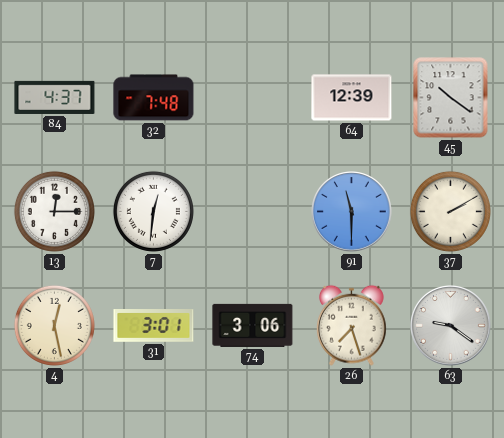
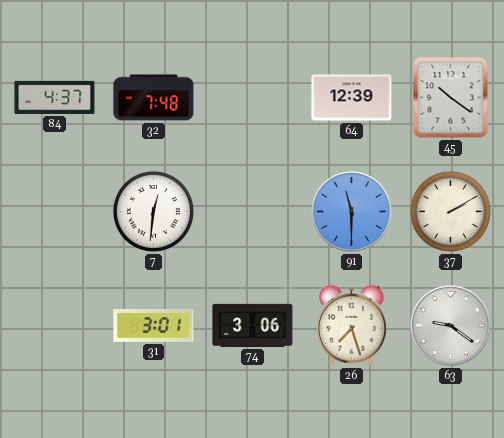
13: 12:15 -> none (54, 211)
4: 12:28 -> none (54, 325)
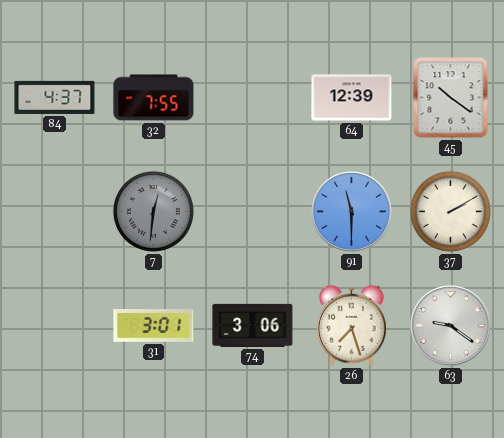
32: 7:48 -> 7:55 (154, 98)
7 dial: white -> grey (153, 211)
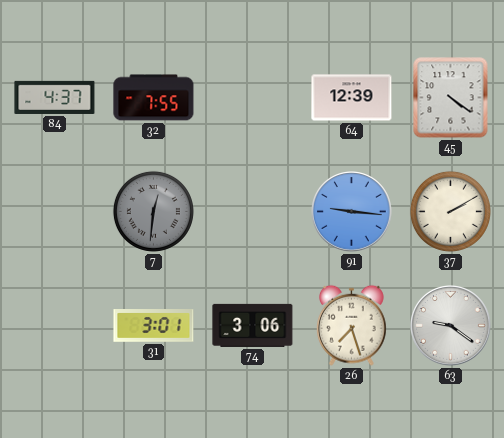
45: 10:21 -> 4:21 (451, 98)
91: 11:30 -> 9:16 (352, 212)
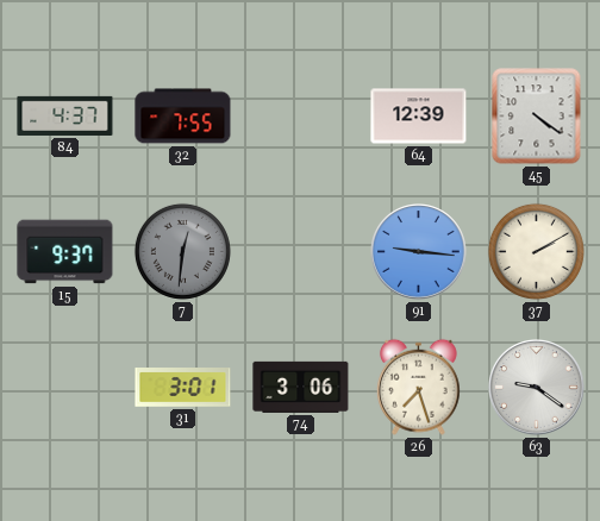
15: none -> 9:37 (65, 252)
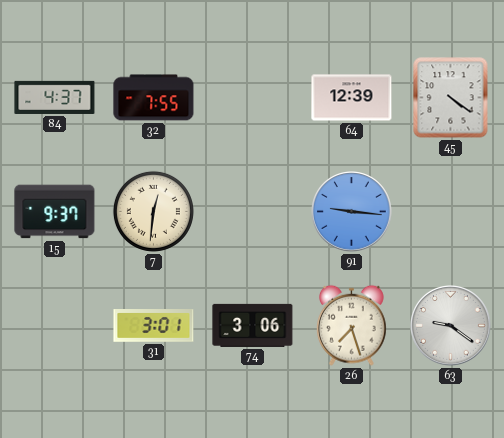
7 dial: grey -> cream (153, 211)
37: 2:10 -> none (536, 251)
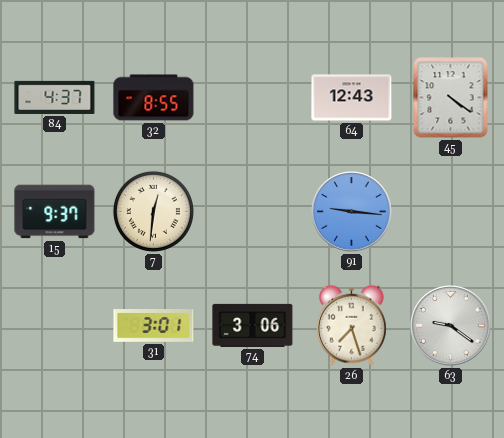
32: 7:55 -> 8:55 (154, 98)
64: 12:39 -> 12:43 (352, 98)
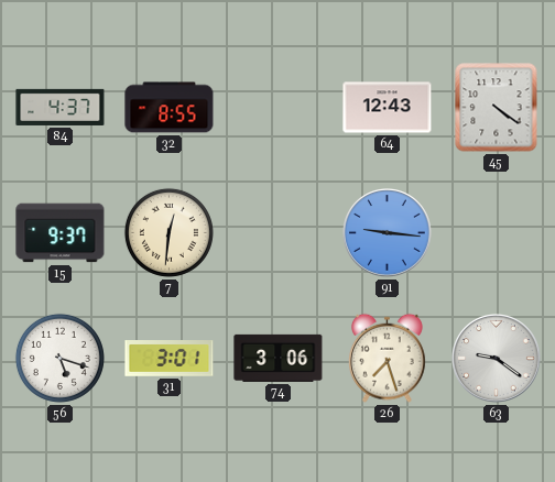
56: none -> 5:18 (59, 358)
